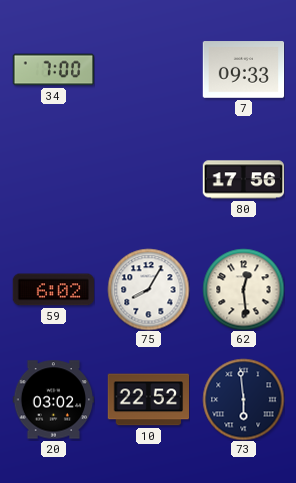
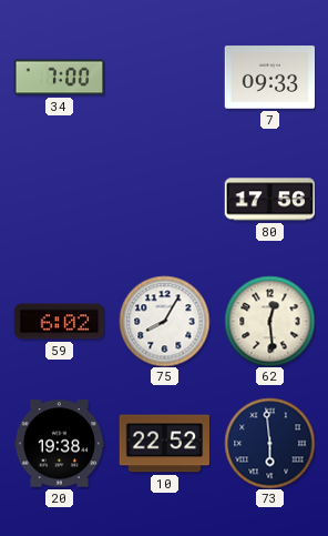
20: 03:02 -> 19:38 (59, 444)
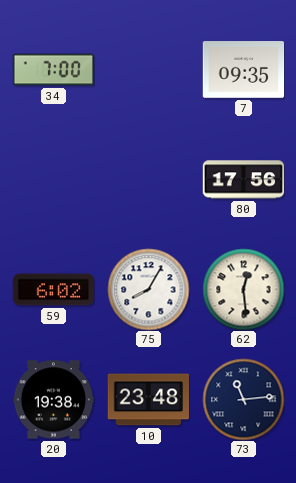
7: 09:33 -> 09:35 (243, 70)
10: 22:52 -> 23:48 (148, 400)
73: 5:59 -> 11:14 (243, 399)
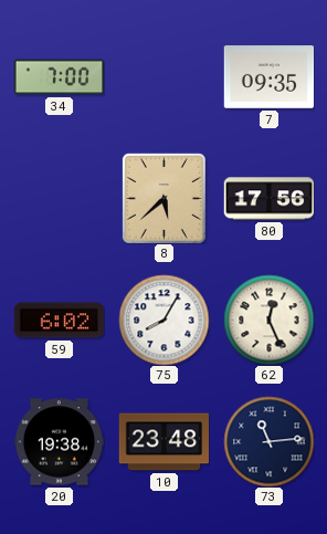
8: none -> 5:38 (163, 198)
62: 12:29 -> 12:26 (268, 320)
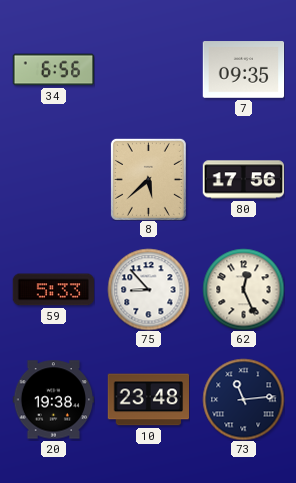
34: 7:00 -> 6:56 (53, 70)
59: 6:02 -> 5:33 (53, 290)
75: 8:05 -> 8:53 (148, 289)
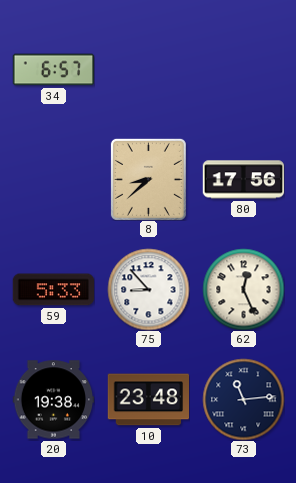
34: 6:56 -> 6:57 (53, 70)
7: 09:35 -> none (243, 70)
8: 5:38 -> 8:38 (148, 179)
